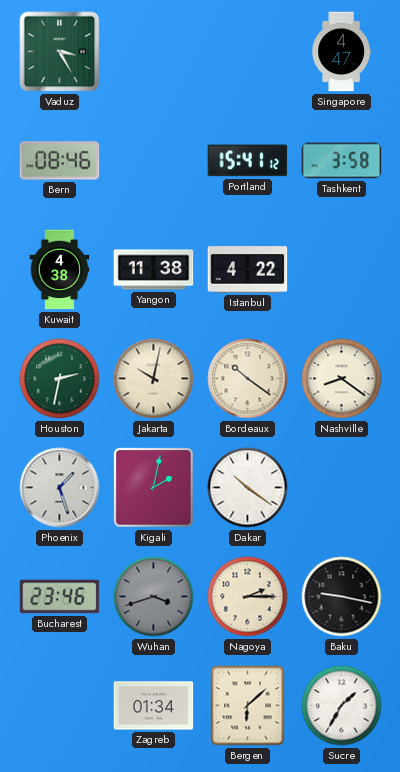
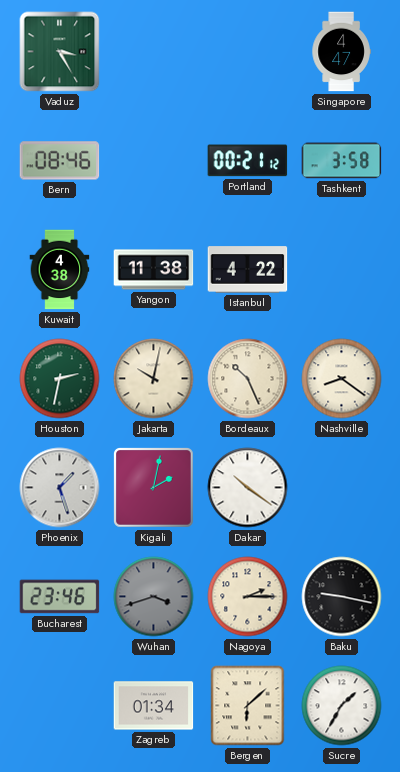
Portland: 15:41 -> 00:21 (248, 161)
Bordeaux: 10:21 -> 10:26 (248, 379)
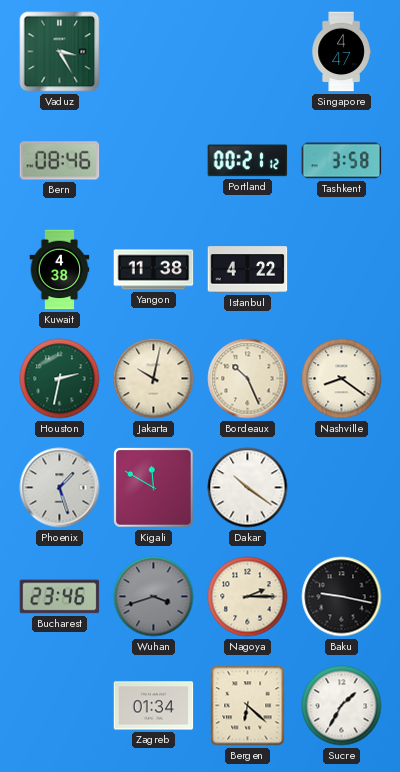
Kigali: 2:02 -> 11:50 (154, 488)
Bergen: 6:08 -> 6:22 (248, 706)
